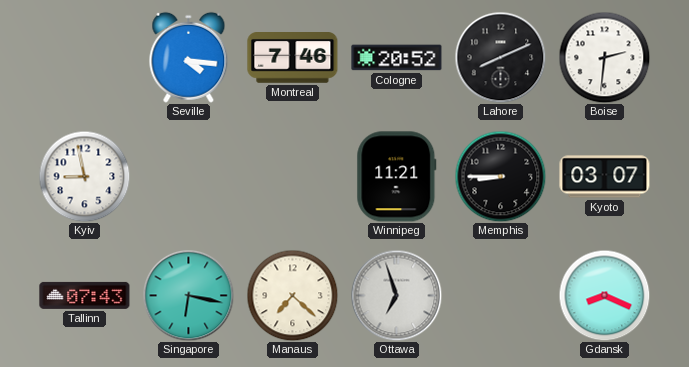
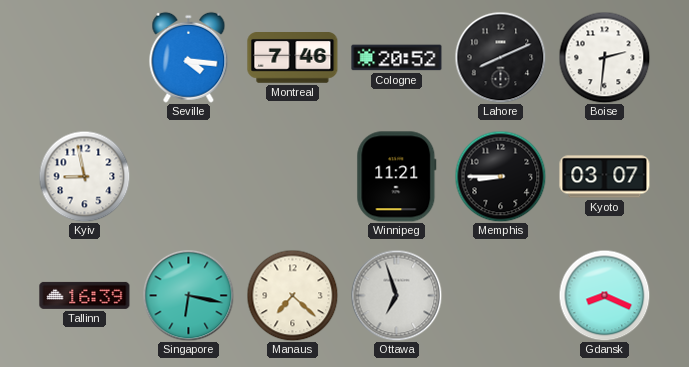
Tallinn: 07:43 -> 16:39 (85, 295)
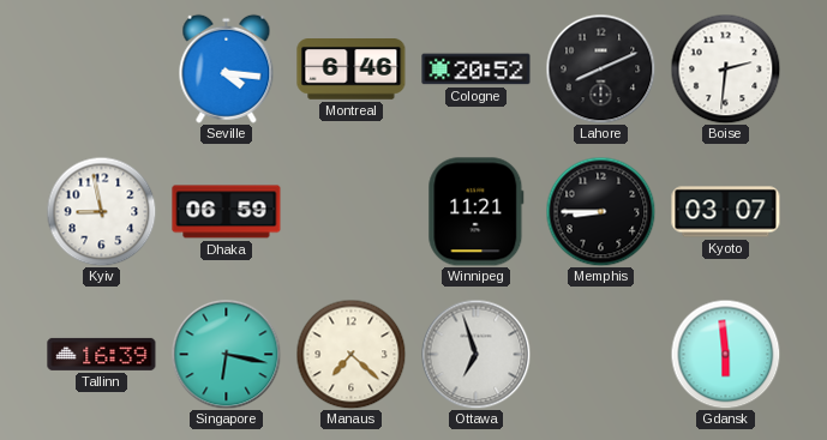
Montreal: 7:46 -> 6:46 (352, 70)
Dhaka: none -> 06:59 (227, 212)
Gdansk: 8:19 -> 5:59 (725, 354)
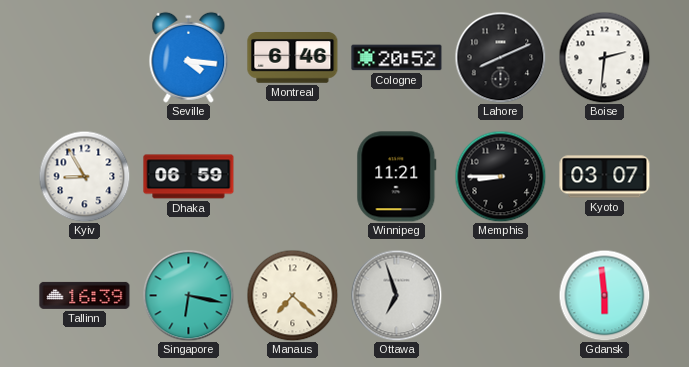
Kyiv: 8:58 -> 8:55 (84, 176)
